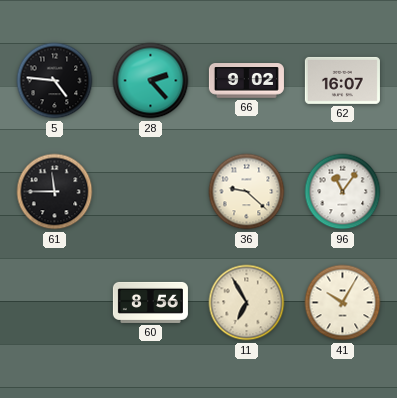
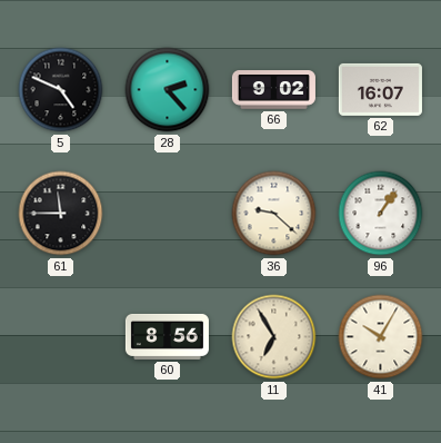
5: 4:46 -> 4:49 (61, 90)
96: 11:06 -> 1:06 (381, 214)
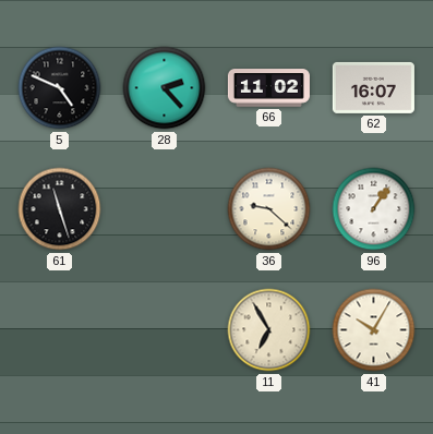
66: 9:02 -> 11:02 (268, 88)
61: 11:45 -> 11:27 (60, 209)
60: 8:56 -> none (167, 336)
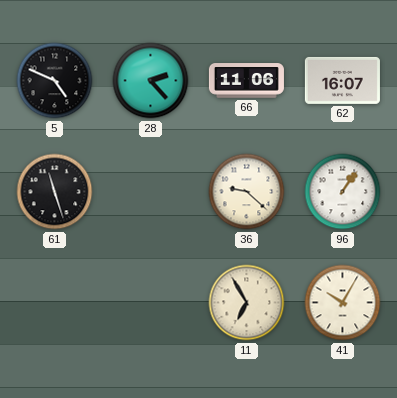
66: 11:02 -> 11:06 (246, 81)
